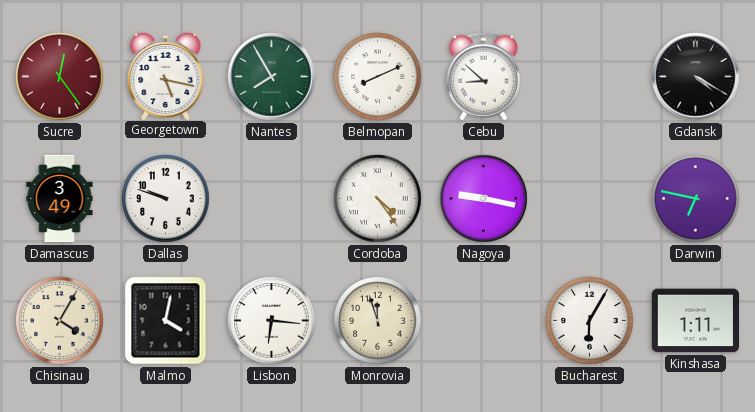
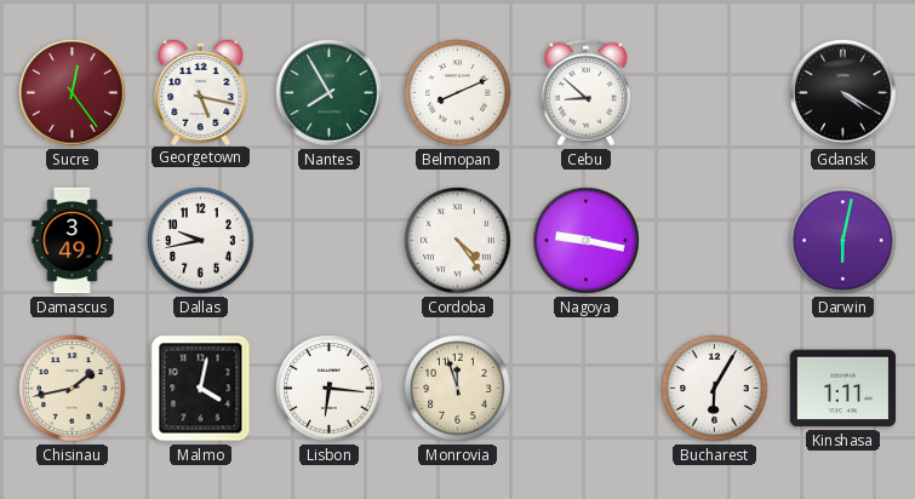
Dallas: 9:48 -> 9:43 (201, 241)
Darwin: 6:47 -> 6:02 (843, 241)
Chisinau: 4:05 -> 1:43 (73, 389)
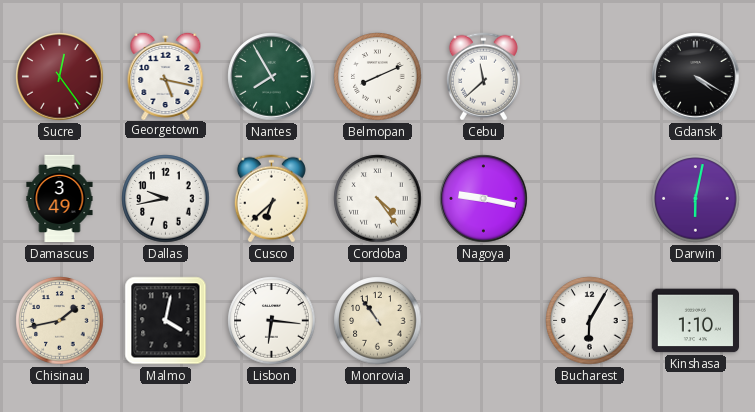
Cebu: 8:52 -> 11:38 (483, 77)
Cusco: none -> 6:38 (271, 199)
Monrovia: 11:57 -> 10:54 (378, 321)
Kinshasa: 1:11 -> 1:10 (695, 321)
